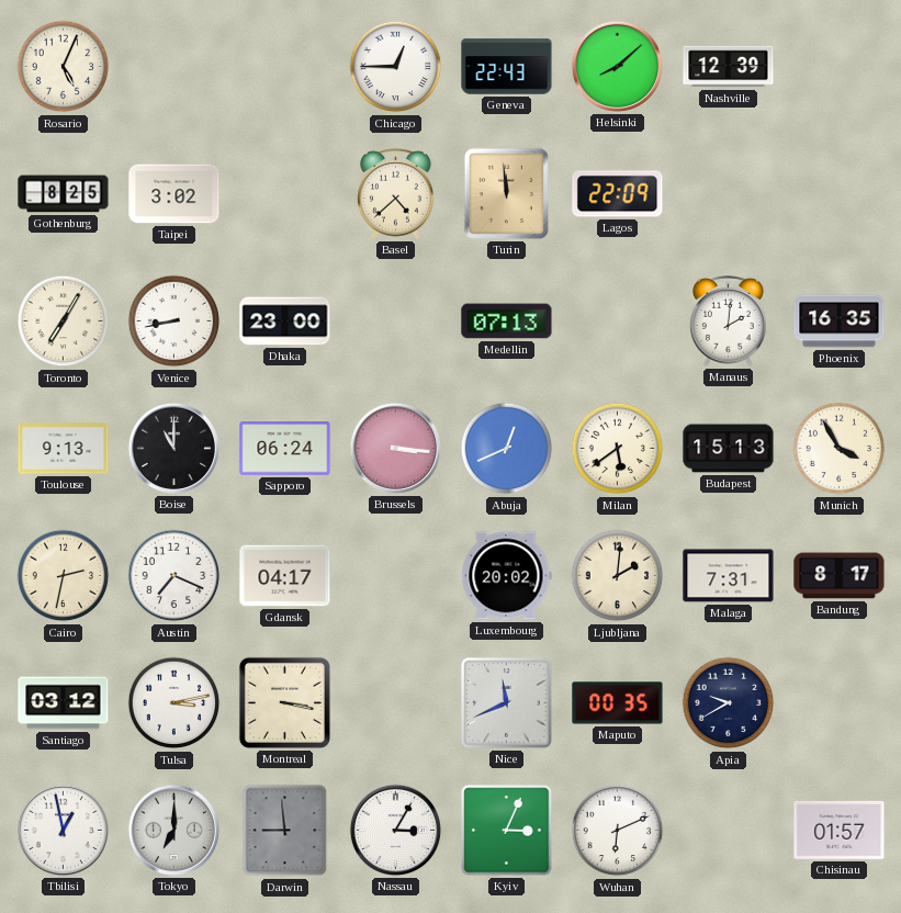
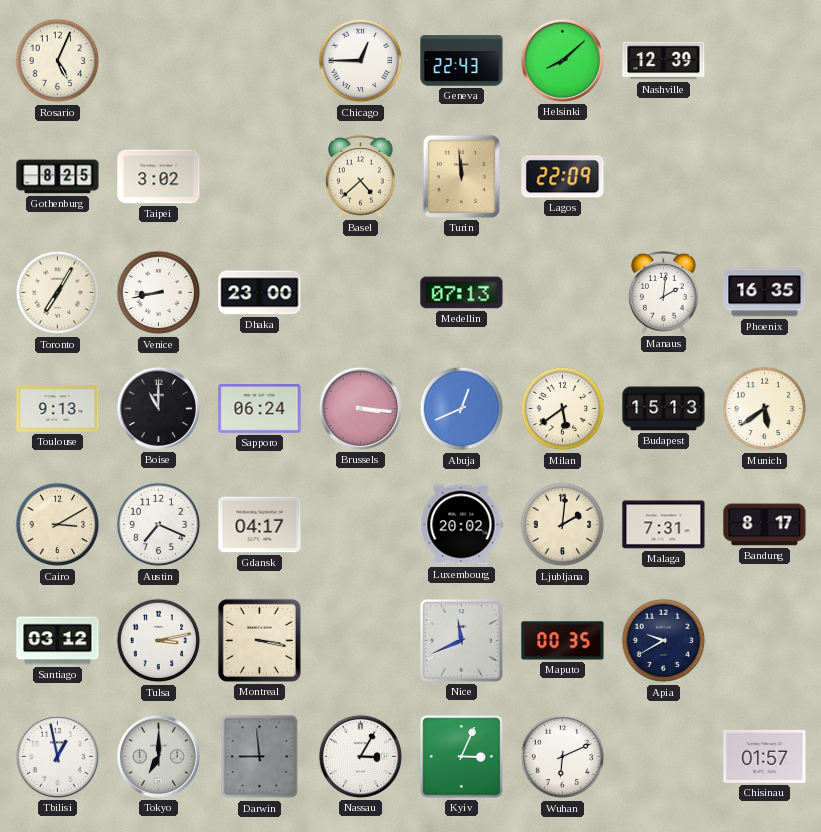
Munich: 3:55 -> 5:39 (765, 409)
Cairo: 2:32 -> 3:10 (58, 525)
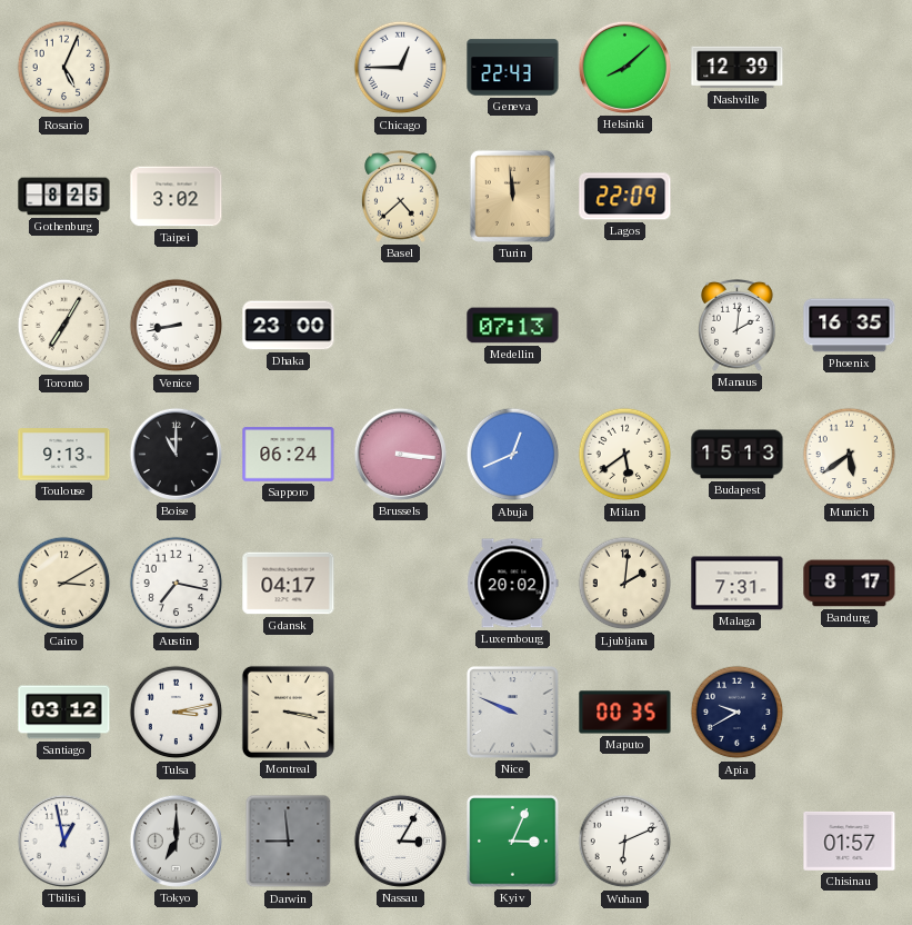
Austin: 7:19 -> 7:17 (177, 584)
Nice: 11:41 -> 9:49 (513, 713)
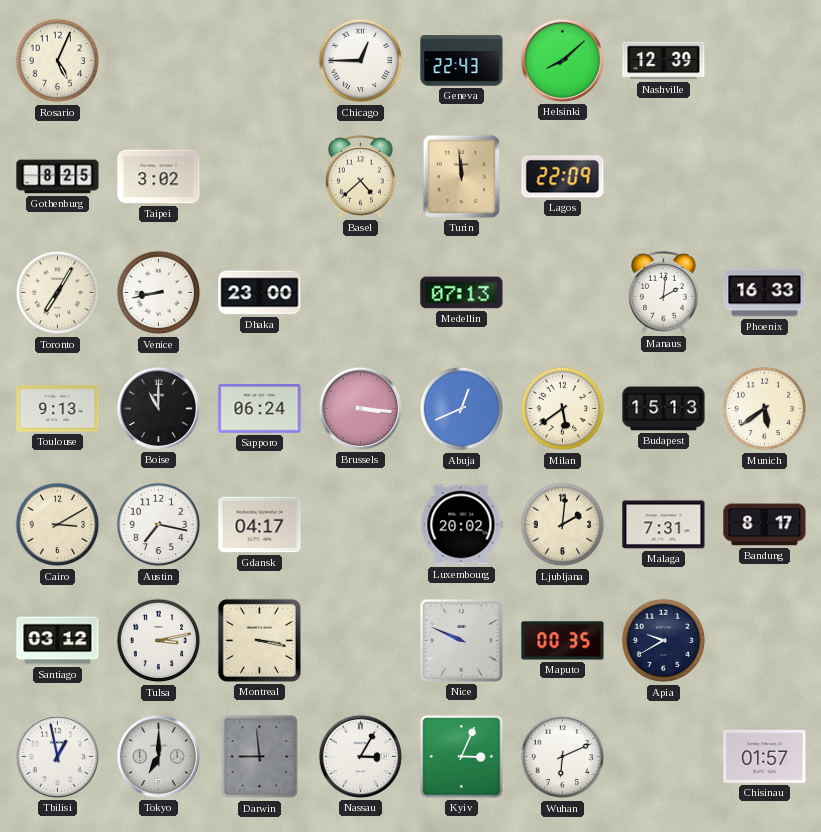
Phoenix: 16:35 -> 16:33 (765, 293)
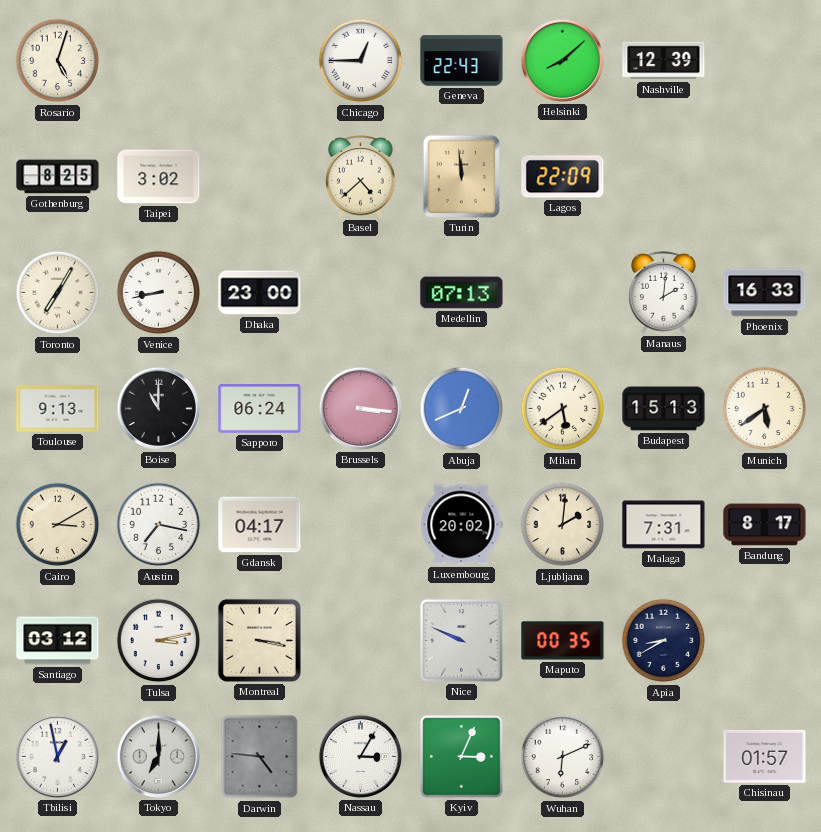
Rosario: 5:04 -> 5:03 (58, 61)
Apia: 9:40 -> 8:40 (664, 641)
Darwin: 8:59 -> 4:46 (260, 757)
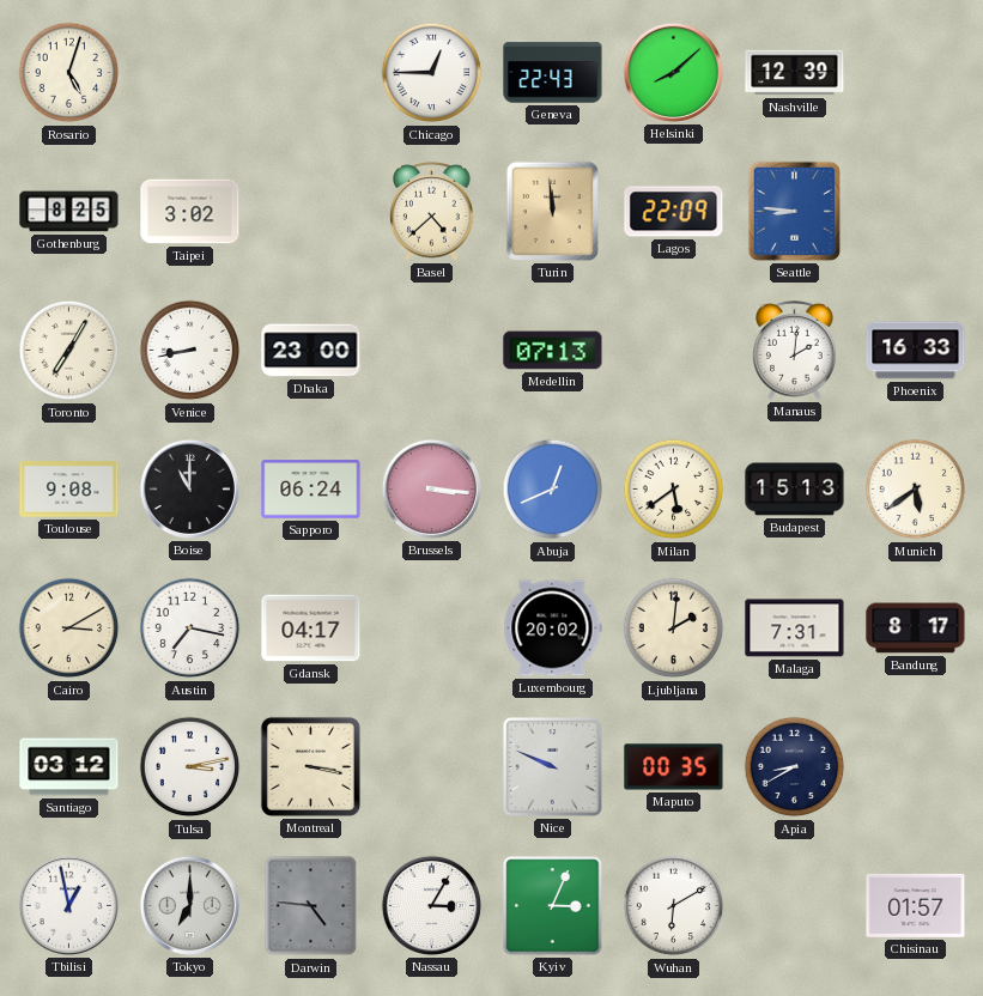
Seattle: none -> 8:46 (794, 211)
Toulouse: 9:13 -> 9:08 (69, 490)
Wuhan: 6:11 -> 6:10 (674, 906)
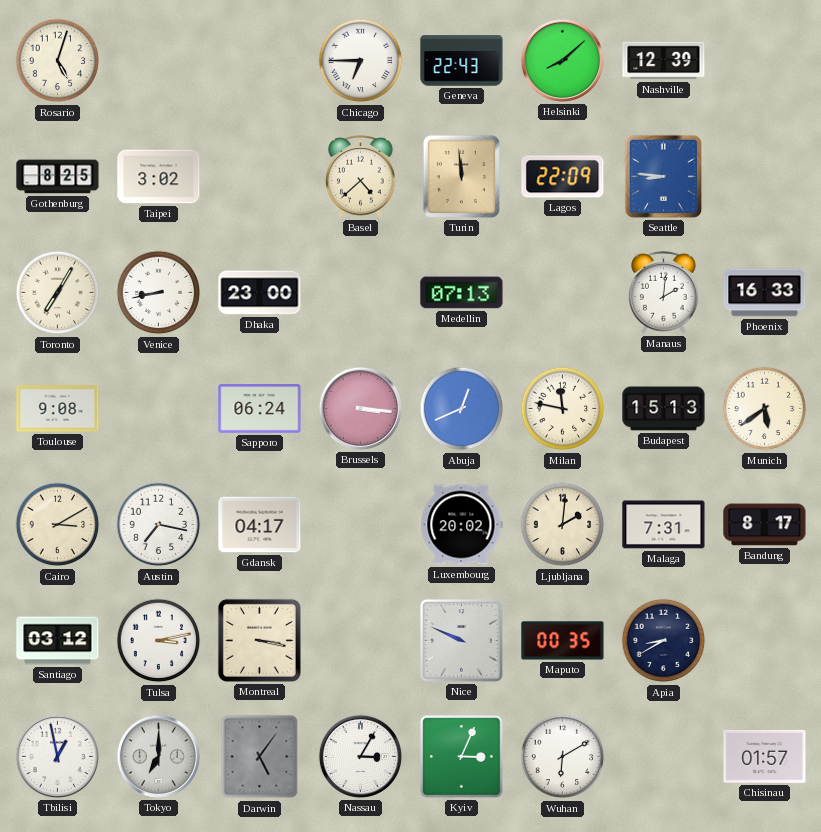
Chicago: 12:45 -> 6:45 (361, 61)
Boise: 11:00 -> none (189, 488)
Milan: 5:39 -> 11:47 (563, 409)
Darwin: 4:46 -> 5:06 (260, 757)
